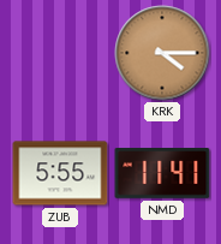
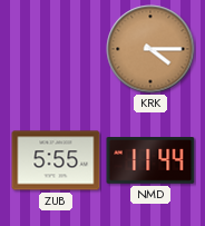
NMD: 11:41 -> 11:44 (150, 161)
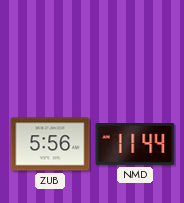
KRK: 4:15 -> none (150, 49)
ZUB: 5:55 -> 5:56 (50, 144)
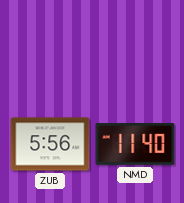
NMD: 11:44 -> 11:40 (135, 145)
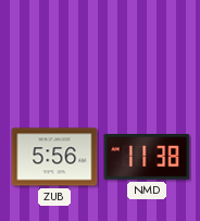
NMD: 11:40 -> 11:38 (147, 158)
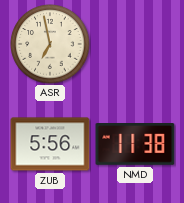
ASR: none -> 6:58 (50, 44)
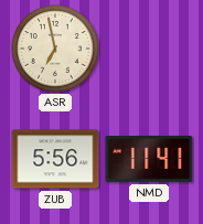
NMD: 11:38 -> 11:41 (149, 160)
